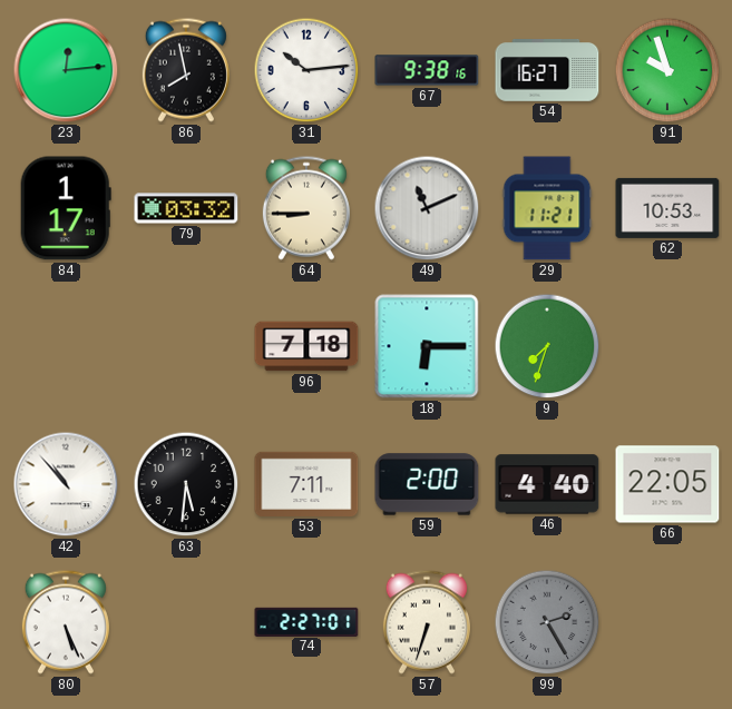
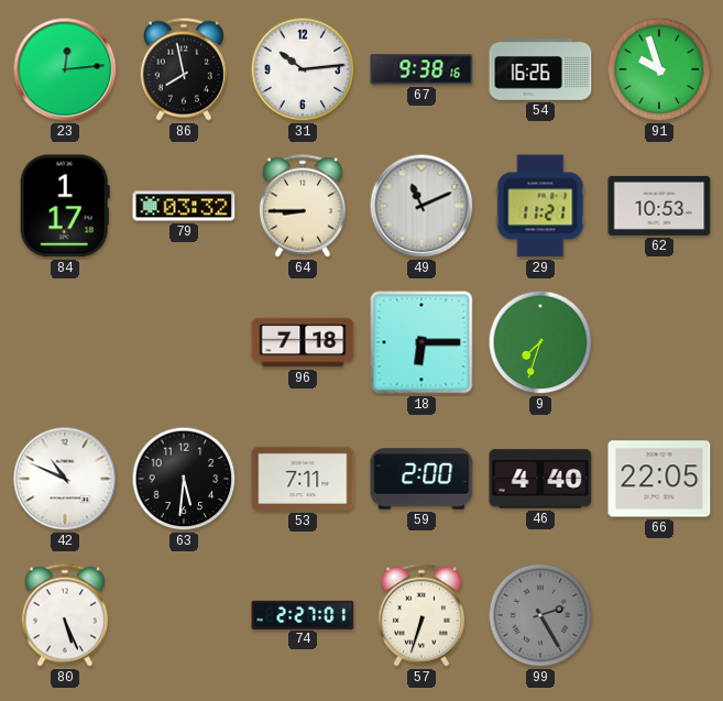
54: 16:27 -> 16:26 (540, 70)
42: 10:53 -> 10:49 (65, 479)
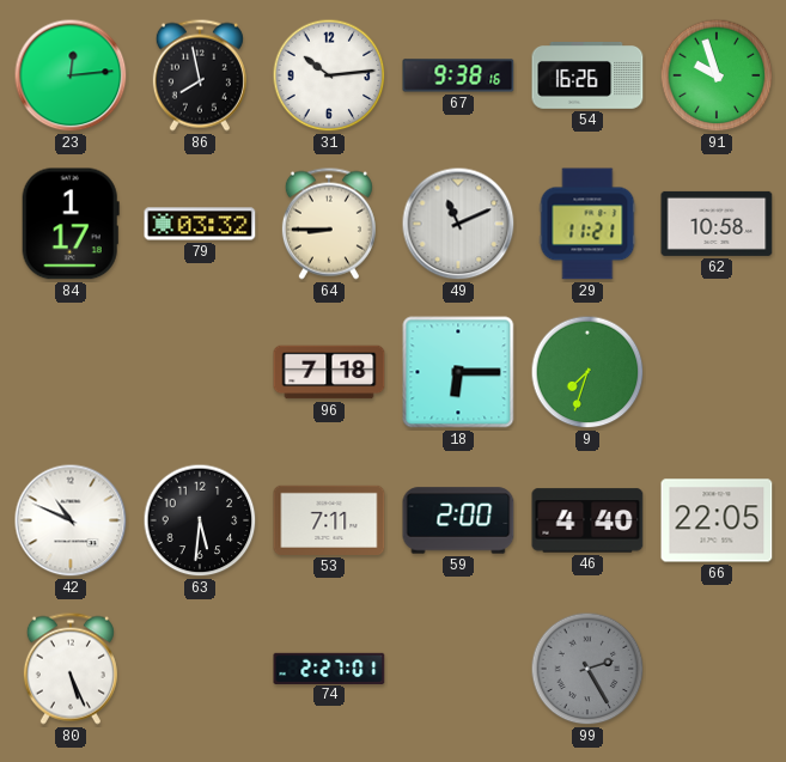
62: 10:53 -> 10:58 (717, 224)
57: 6:33 -> none (421, 615)
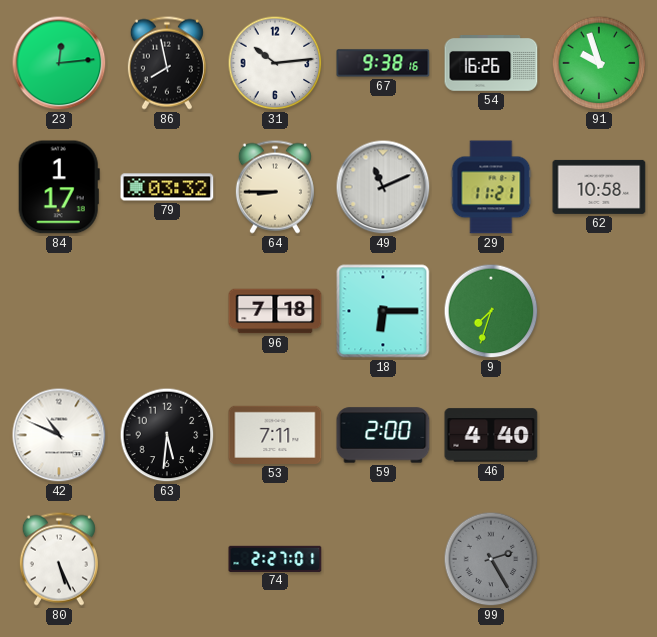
66: 22:05 -> none (717, 520)
